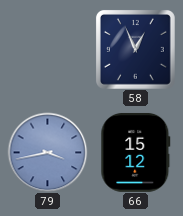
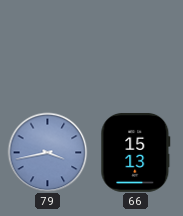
58: 12:56 -> none (135, 49)
66: 15:12 -> 15:13 (136, 152)
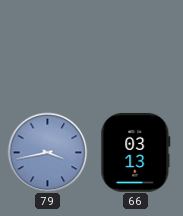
66: 15:13 -> 03:13 (136, 152)
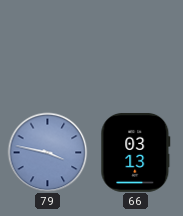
79: 3:43 -> 3:47 (47, 152)
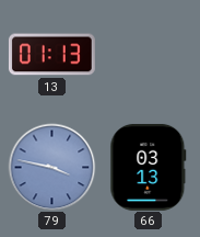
13: none -> 01:13 (51, 55)
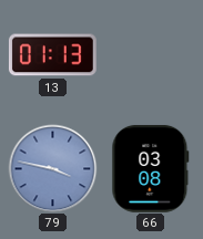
66: 03:13 -> 03:08 (151, 168)
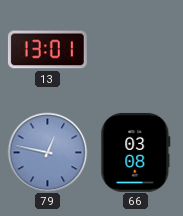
13: 01:13 -> 13:01 (47, 50)
79: 3:47 -> 12:47 (47, 152)
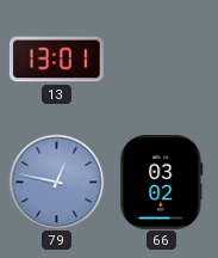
66: 03:08 -> 03:02 (162, 182)
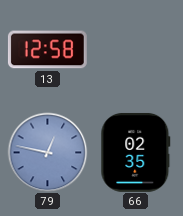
13: 13:01 -> 12:58 (47, 50)
66: 03:02 -> 02:35 (136, 152)
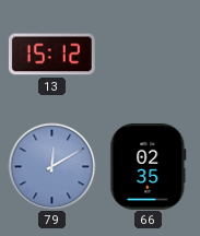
13: 12:58 -> 15:12 (51, 55)
79: 12:47 -> 12:10 (51, 166)
